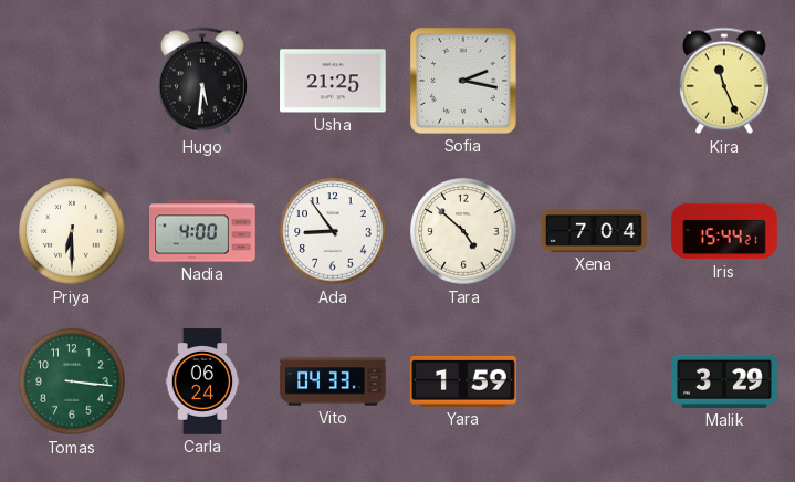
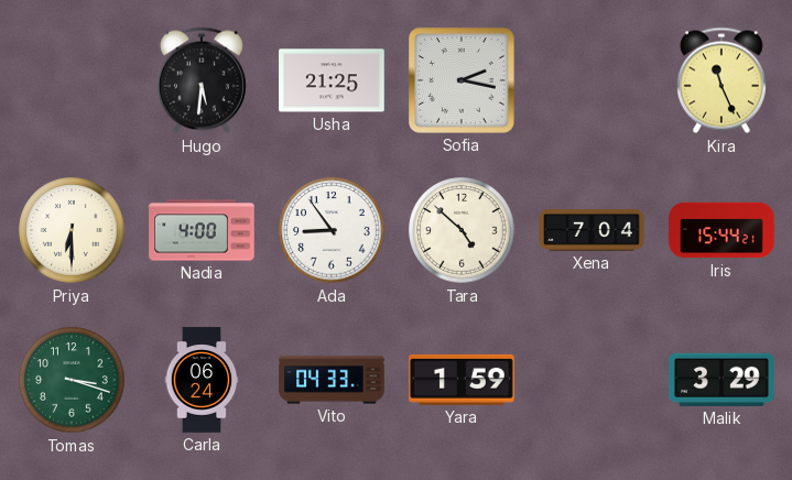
Tomas: 3:16 -> 3:18 (72, 380)
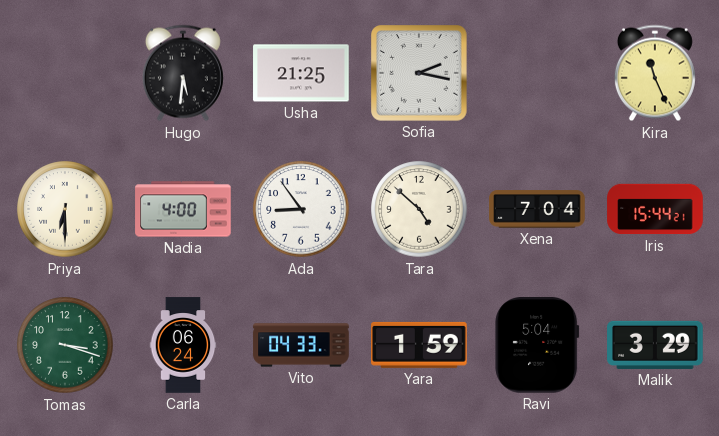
Ravi: none -> 5:04 (537, 346)
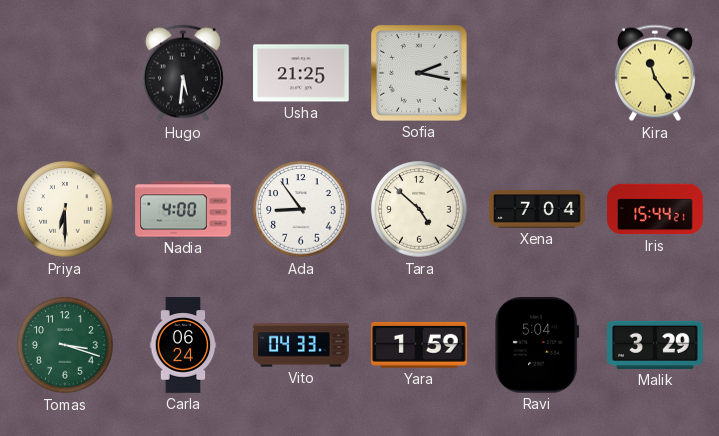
Kira: 11:26 -> 11:24 (655, 73)
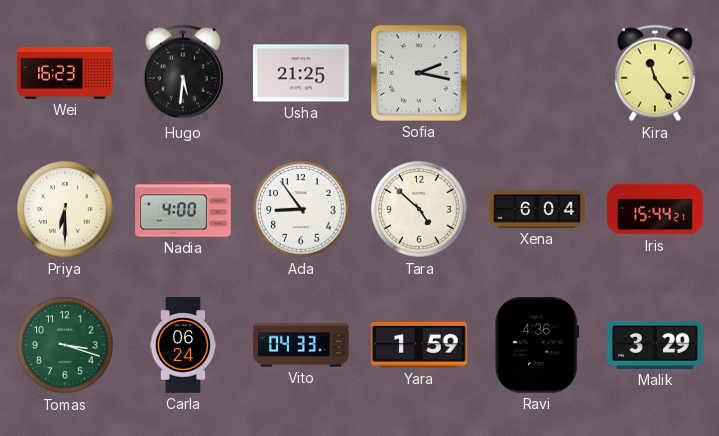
Wei: none -> 16:23 (65, 73)
Xena: 7:04 -> 6:04 (537, 209)
Ravi: 5:04 -> 4:36 (537, 346)
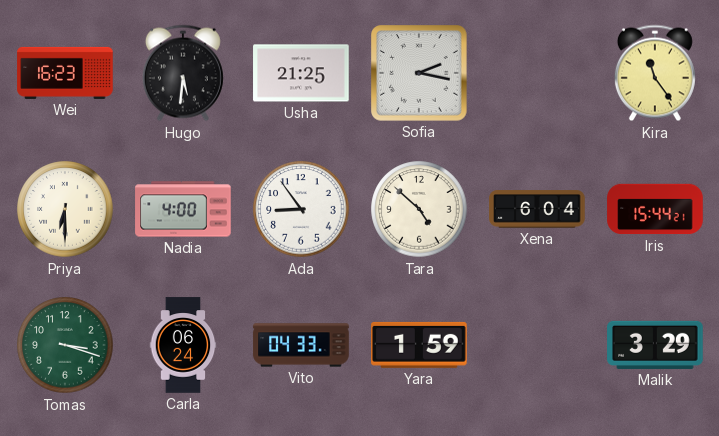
Ravi: 4:36 -> none (537, 346)
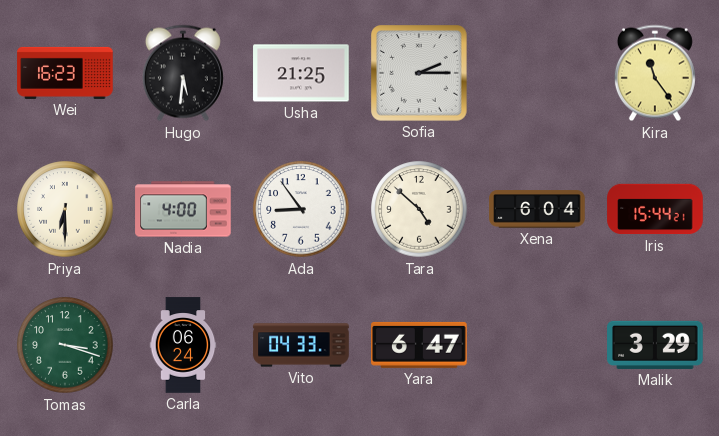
Sofia: 2:17 -> 2:15 (420, 74)
Yara: 1:59 -> 6:47 (419, 345)
